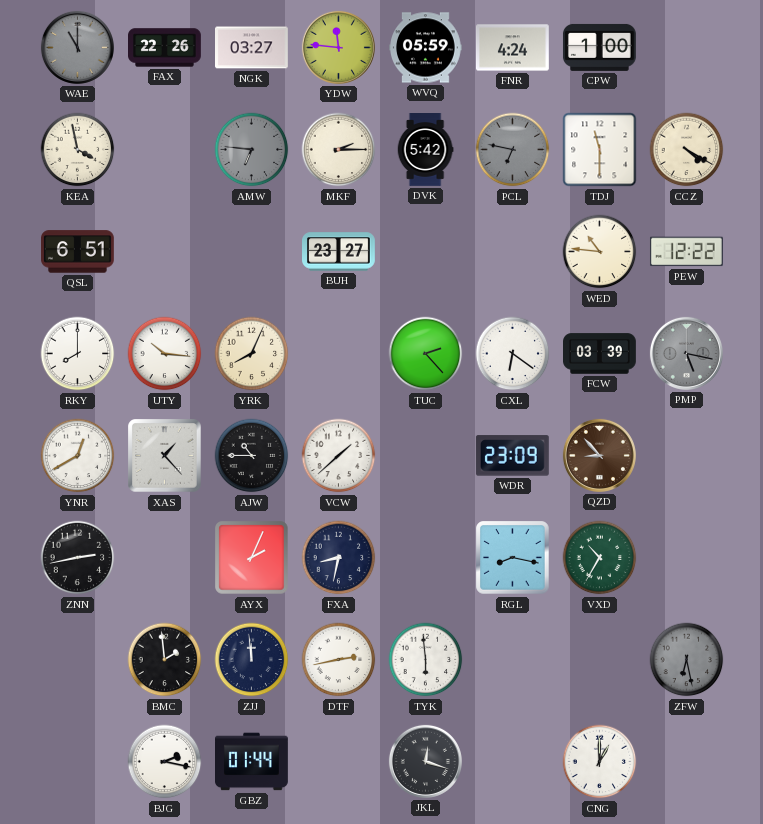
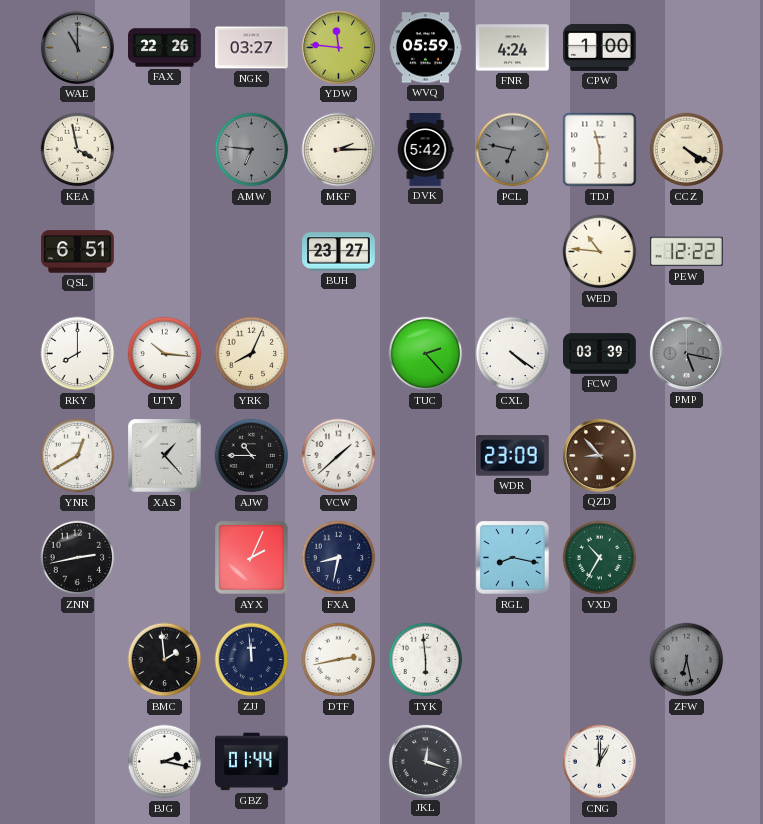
CXL: 6:21 -> 4:21 (513, 354)
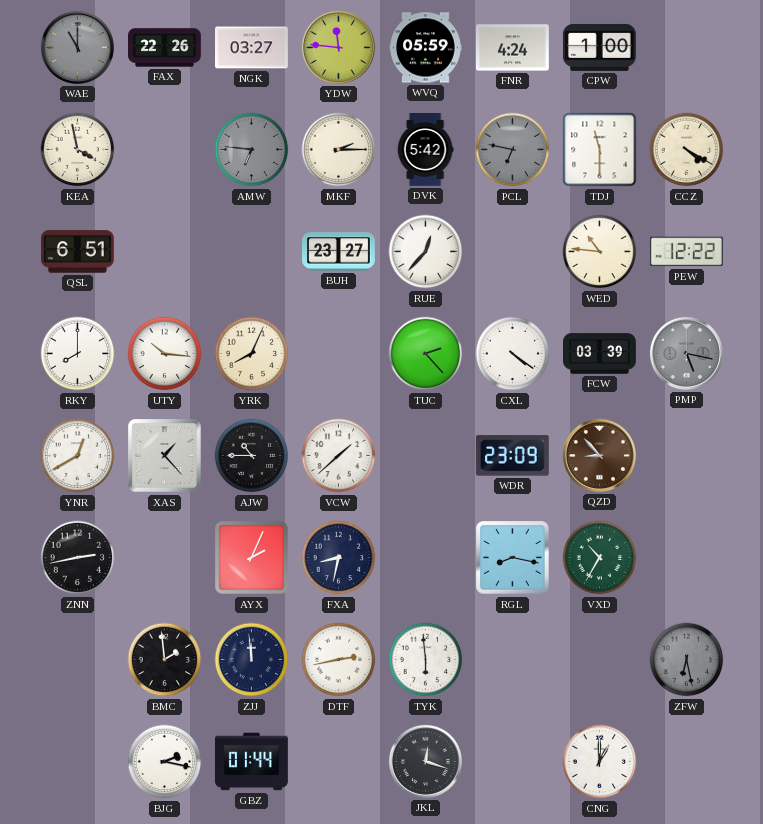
RUE: none -> 12:37 (426, 252)
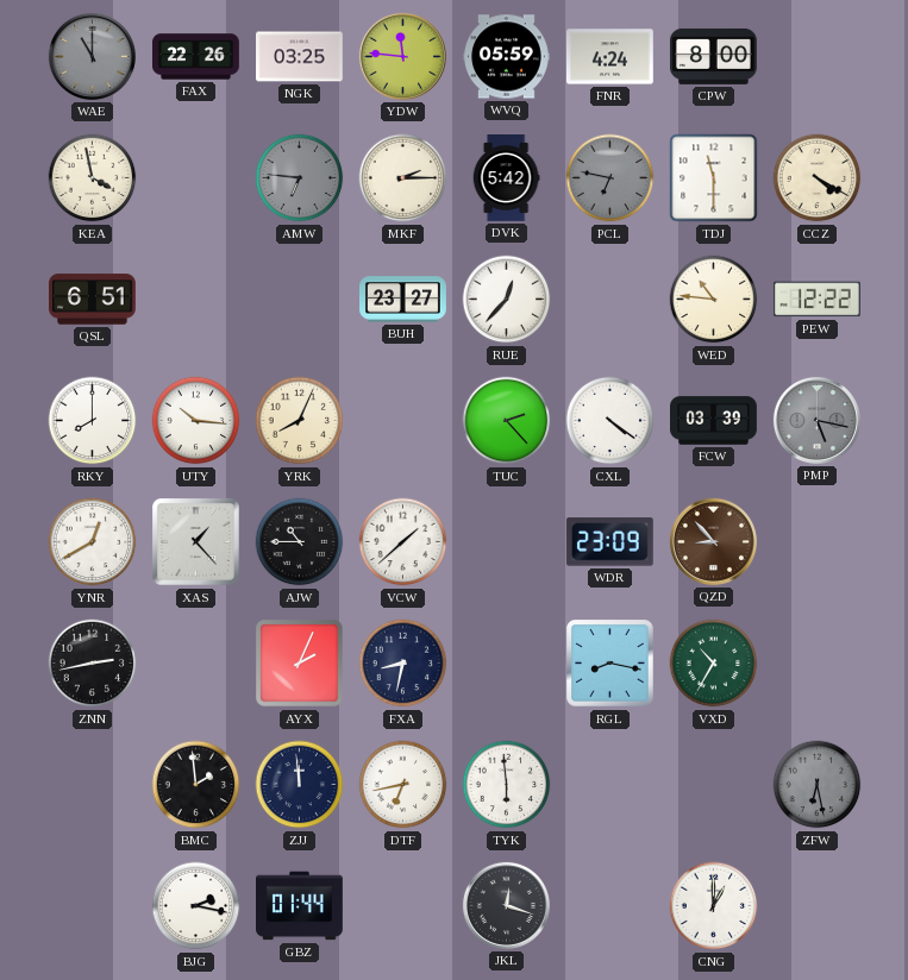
NGK: 03:27 -> 03:25 (300, 57)
CPW: 1:00 -> 8:00 (713, 56)
DTF: 2:43 -> 6:43 (403, 785)
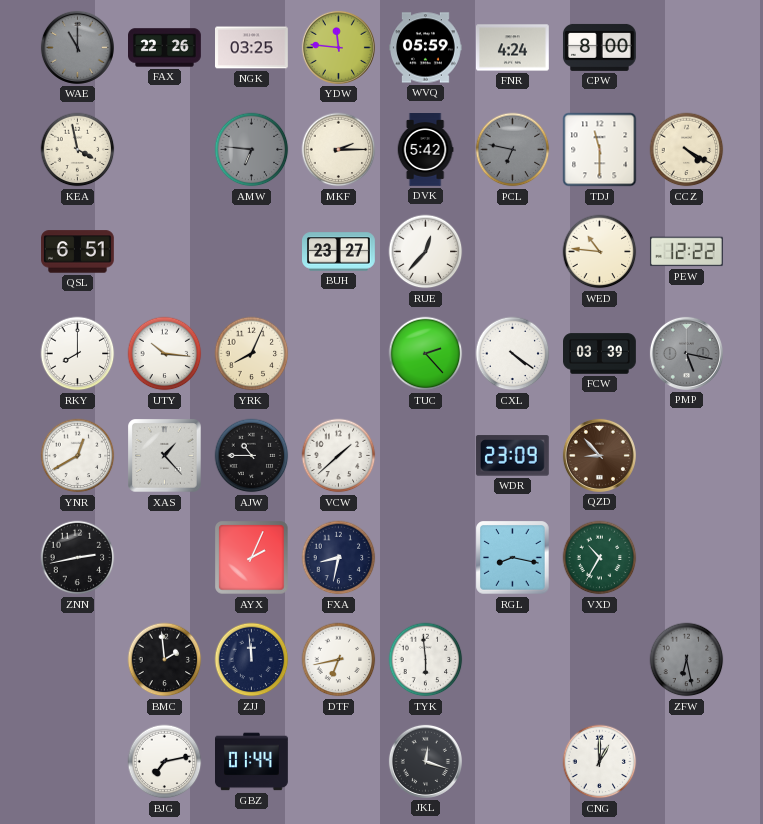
BJG: 2:17 -> 7:13 (165, 762)
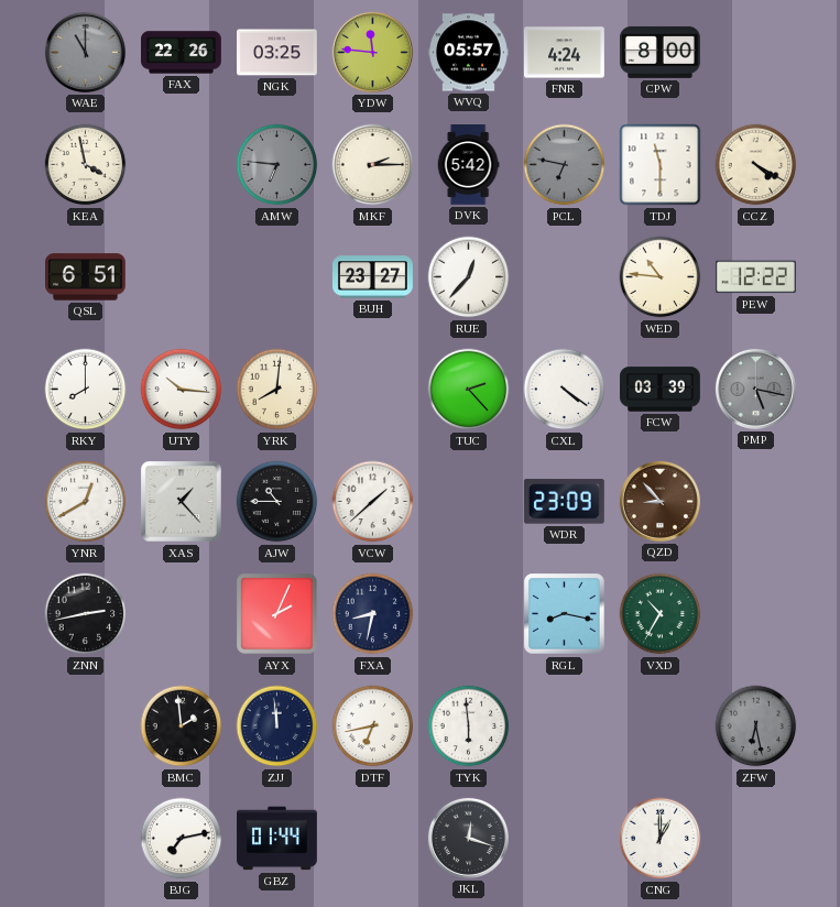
WVQ: 05:59 -> 05:57 (469, 53)
YRK: 8:04 -> 8:01 (277, 390)
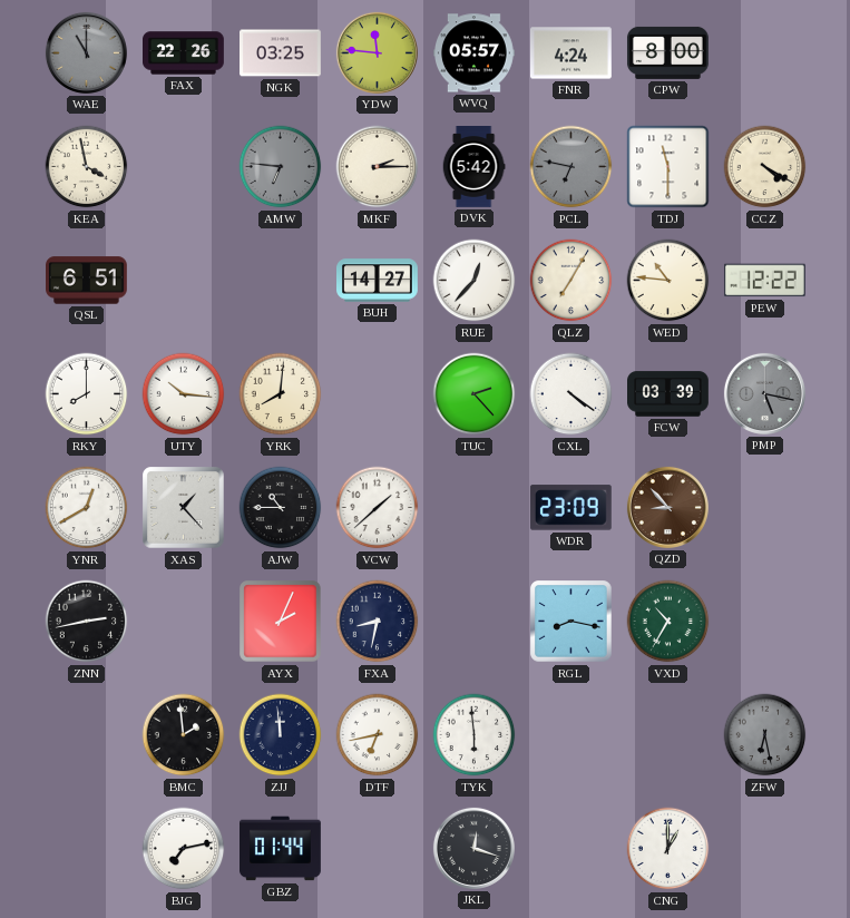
BUH: 23:27 -> 14:27 (378, 281)
QLZ: none -> 7:05 (571, 281)
